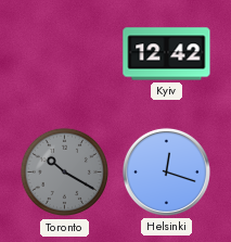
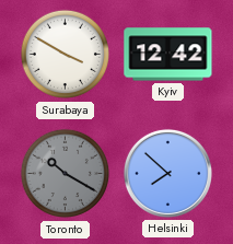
Surabaya: none -> 3:50 (66, 55)
Helsinki: 12:18 -> 7:52 (167, 173)
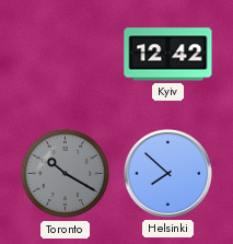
Surabaya: 3:50 -> none (66, 55)
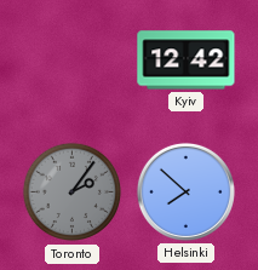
Toronto: 10:20 -> 2:06 (73, 193)
